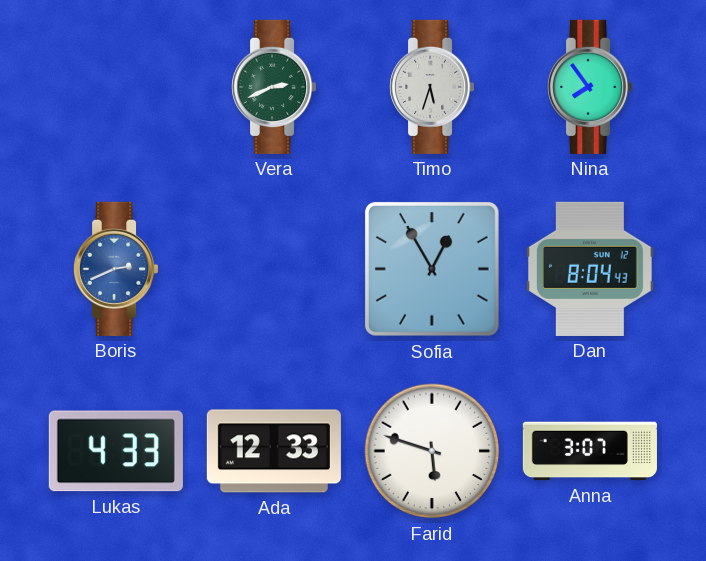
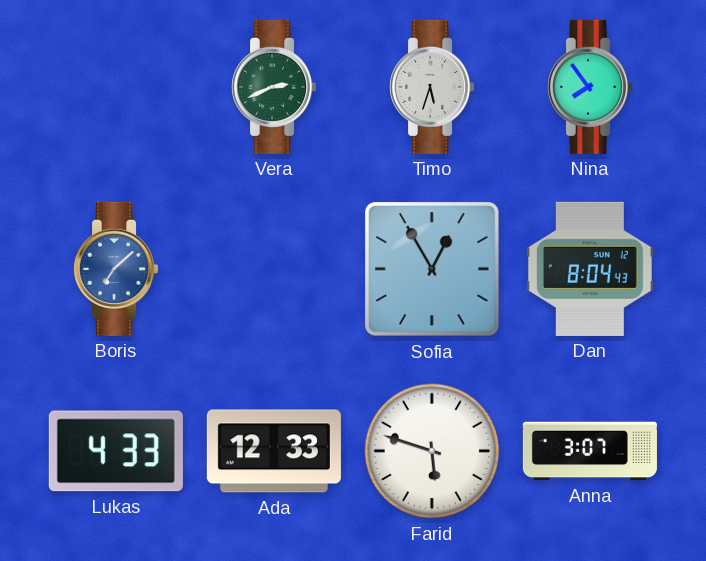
Boris: 2:41 -> 7:08 (117, 269)
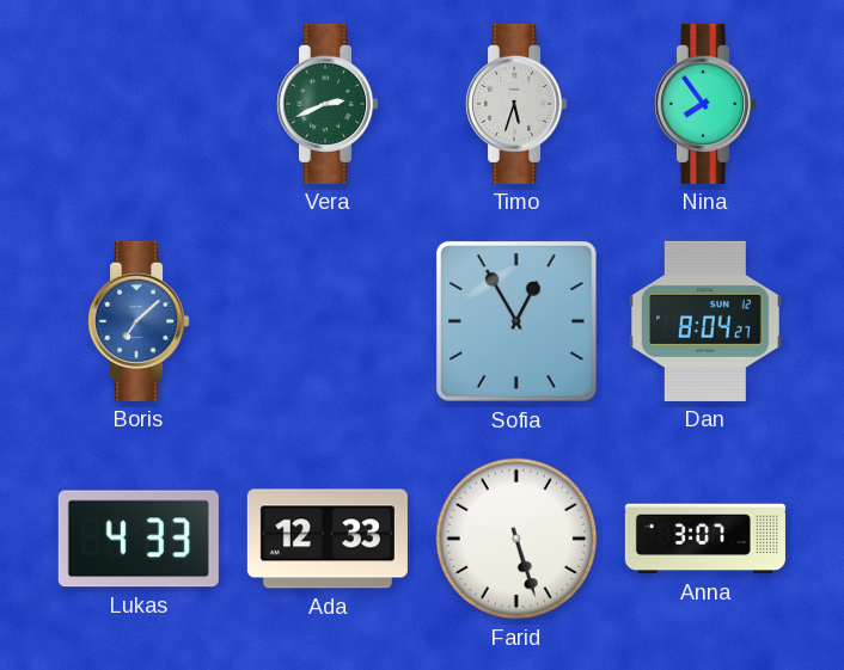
Dan: 8:04:43 -> 8:04:27 (705, 321)
Farid: 5:48 -> 5:27 (516, 539)
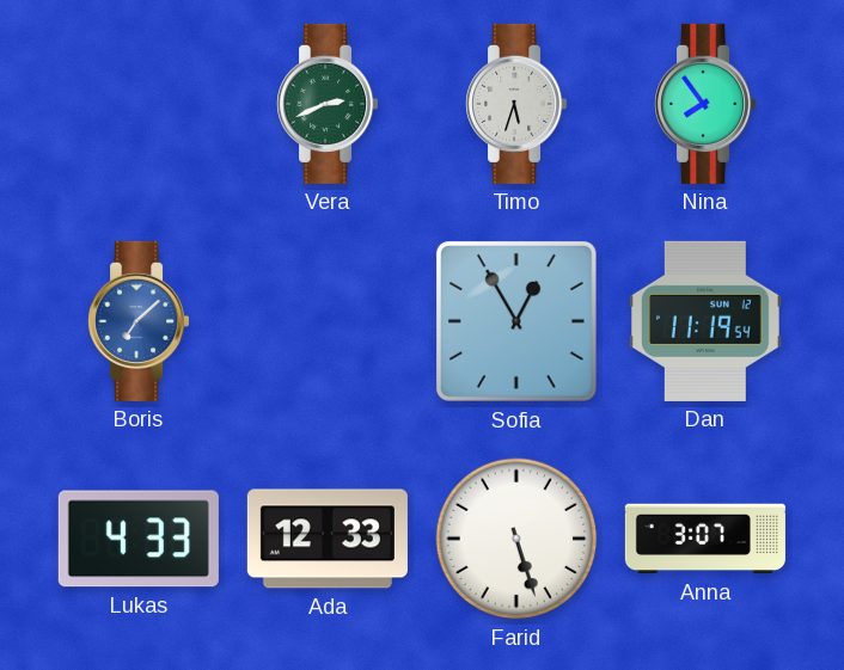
Dan: 8:04 -> 11:19 (705, 321)
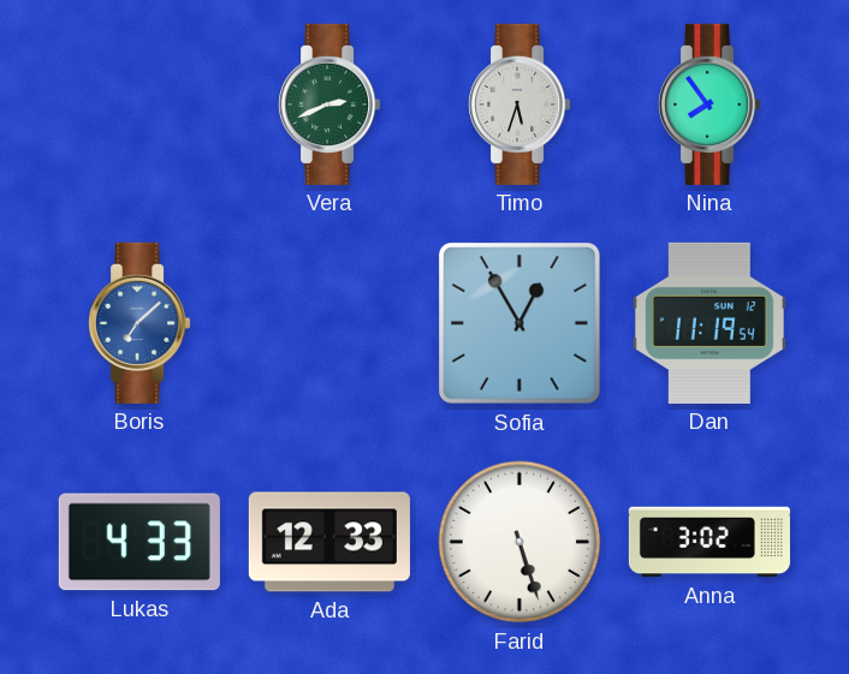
Anna: 3:07 -> 3:02 (710, 542)
